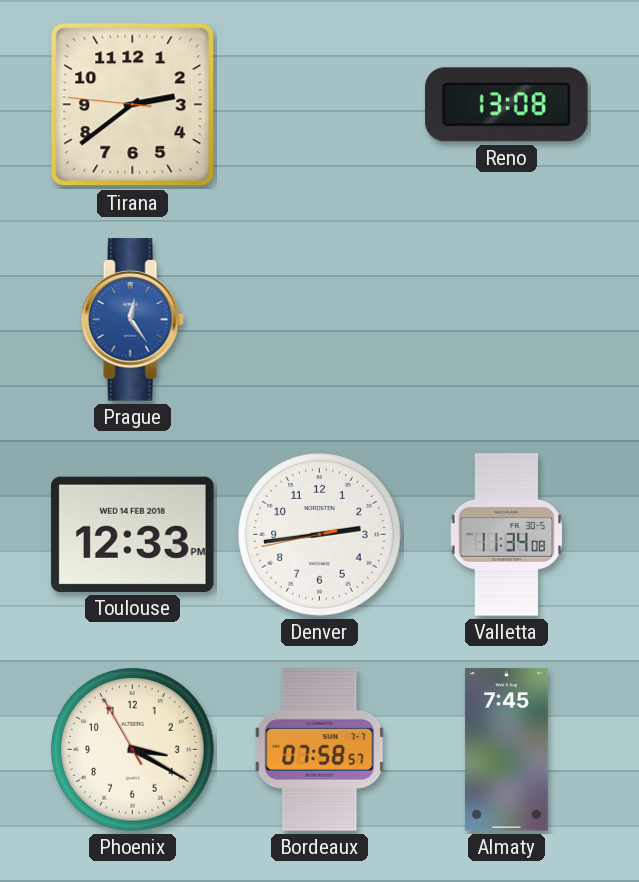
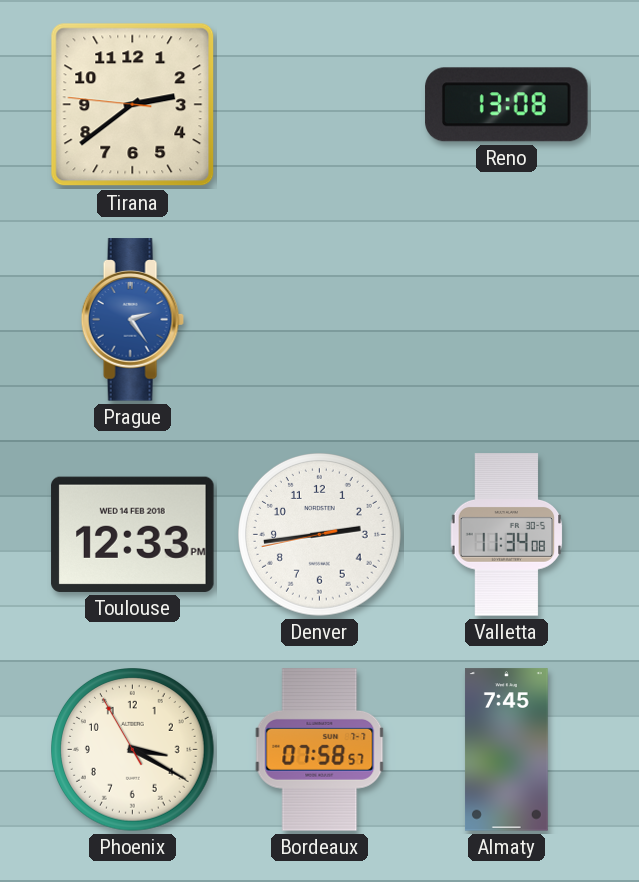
Prague: 12:24 -> 2:24 (132, 320)
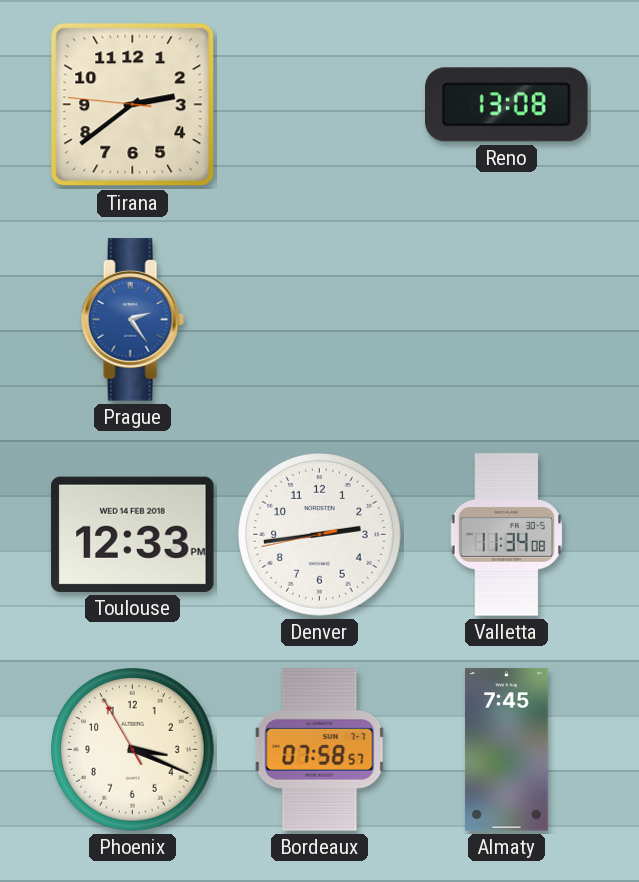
Phoenix: 3:19 -> 3:18 (133, 750)
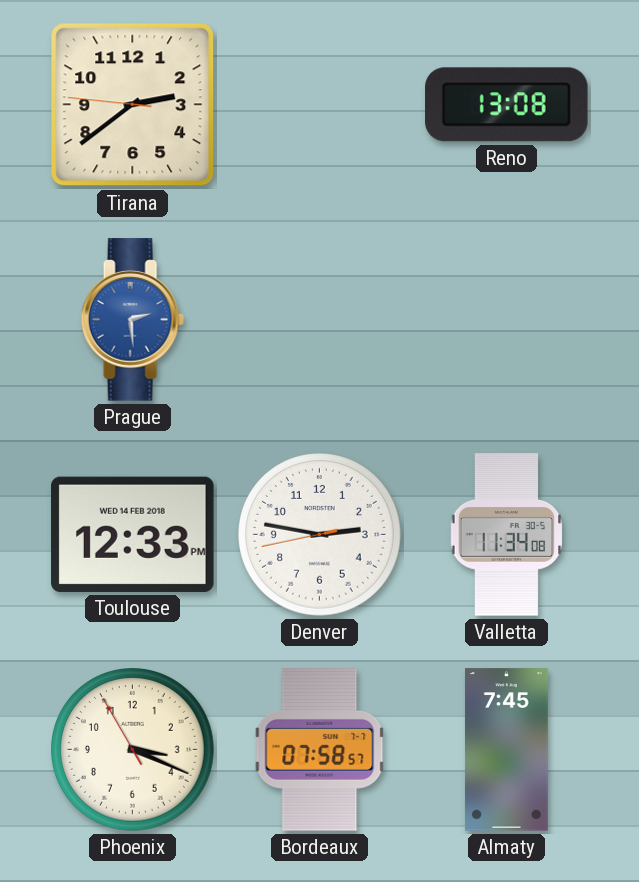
Prague: 2:24 -> 2:29 (132, 320)
Denver: 2:43 -> 2:46 (320, 535)
